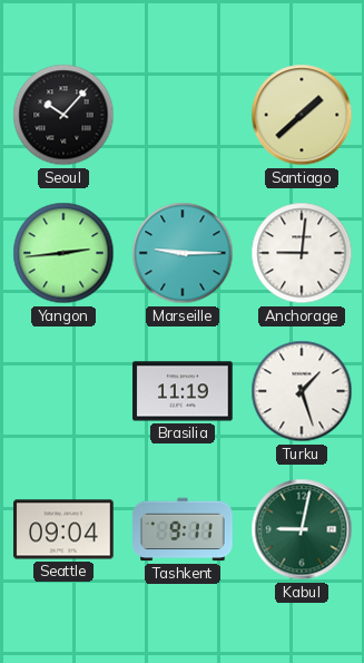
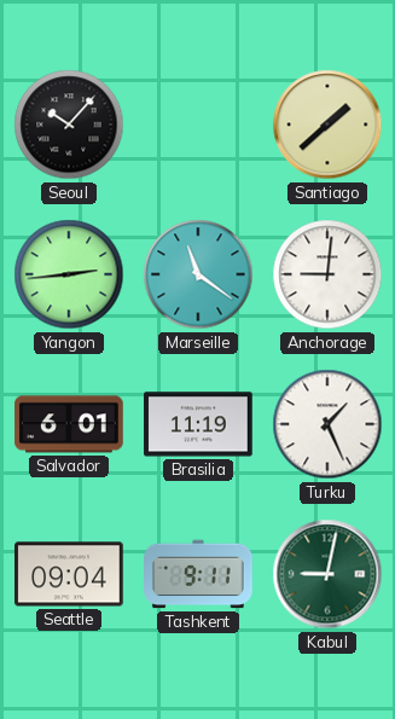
Marseille: 9:15 -> 11:21 (198, 274)
Salvador: none -> 6:01 (69, 424)
Turku: 1:27 -> 1:26 (327, 424)
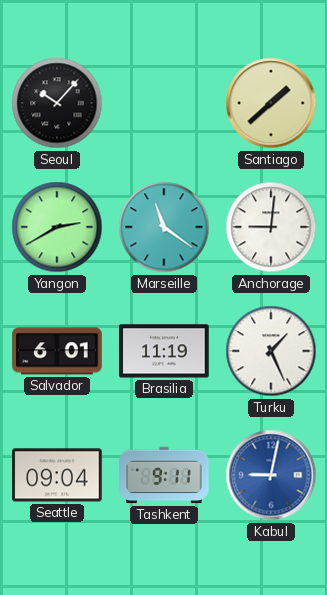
Yangon: 2:44 -> 2:40 (57, 227)
Kabul dial: green -> blue (271, 475)
